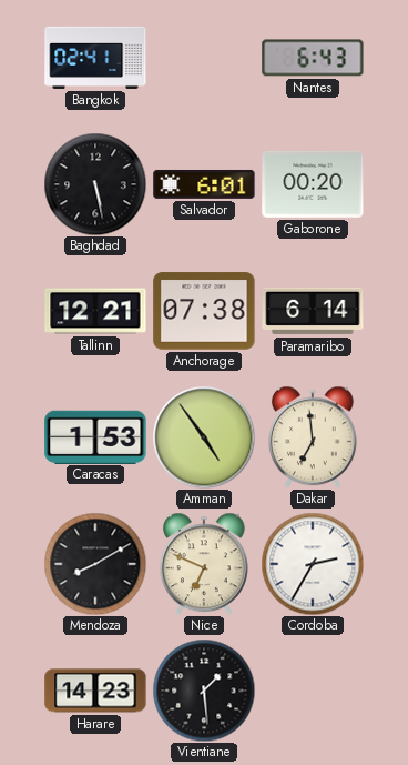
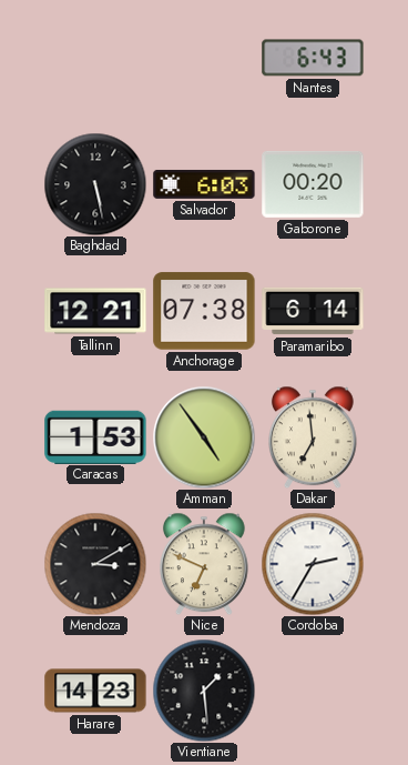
Bangkok: 02:41 -> none (95, 58)
Salvador: 6:01 -> 6:03 (204, 184)
Mendoza: 8:10 -> 3:10 (95, 564)
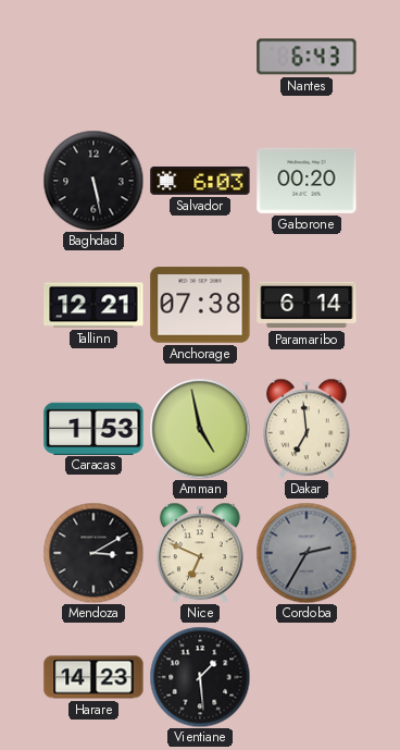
Amman: 4:54 -> 4:58 (200, 429)
Cordoba dial: white -> grey (307, 553)
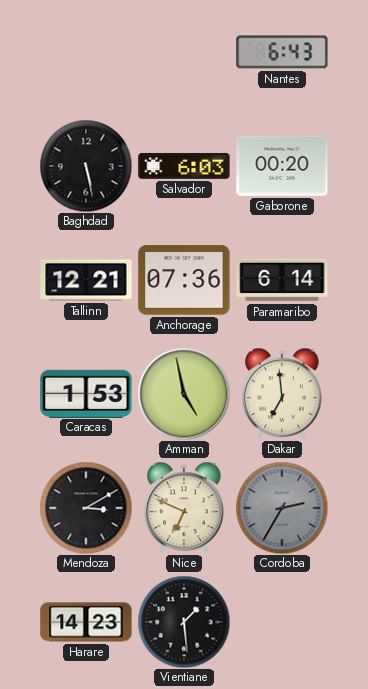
Anchorage: 07:38 -> 07:36 (184, 280)
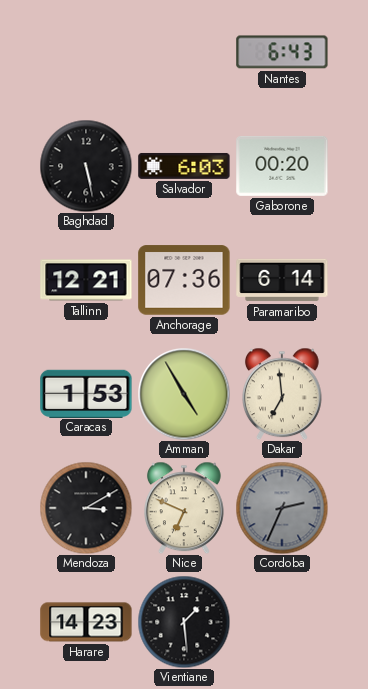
Amman: 4:58 -> 4:55 (184, 394)
Cordoba: 2:35 -> 2:34 (282, 508)
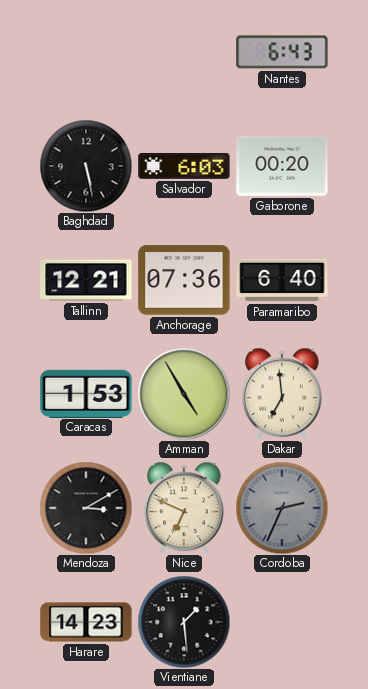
Paramaribo: 6:14 -> 6:40 (282, 280)
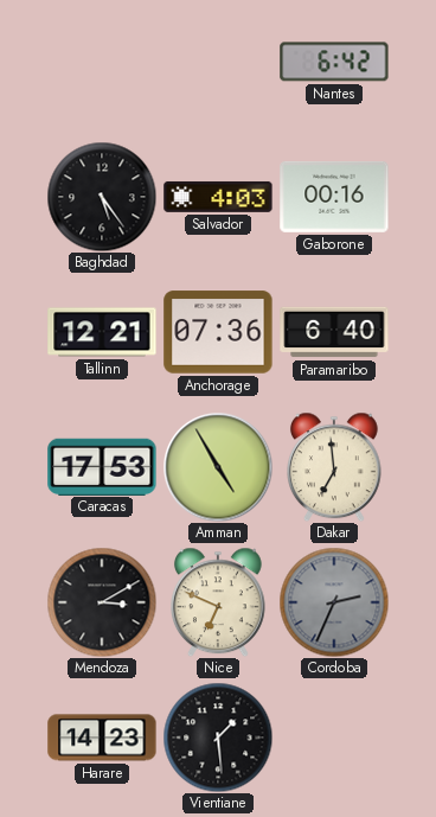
Nantes: 6:43 -> 6:42 (334, 62)
Baghdad: 5:28 -> 5:24 (102, 197)
Salvador: 6:03 -> 4:03 (218, 197)
Gaborone: 00:20 -> 00:16 (334, 197)
Caracas: 1:53 -> 17:53 (102, 466)
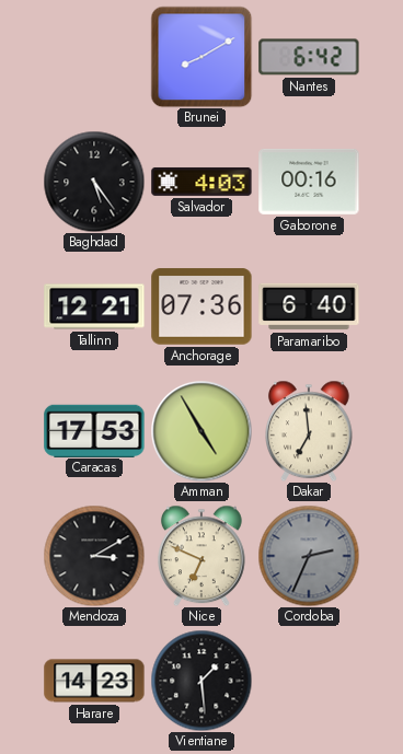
Brunei: none -> 8:10 (201, 57)
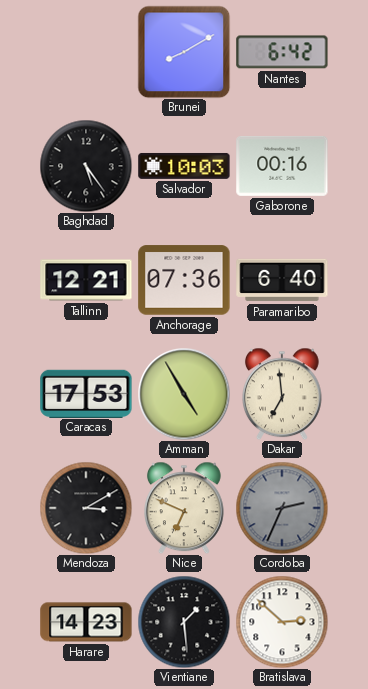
Salvador: 4:03 -> 10:03 (184, 166)
Bratislava: none -> 2:52 (282, 622)
